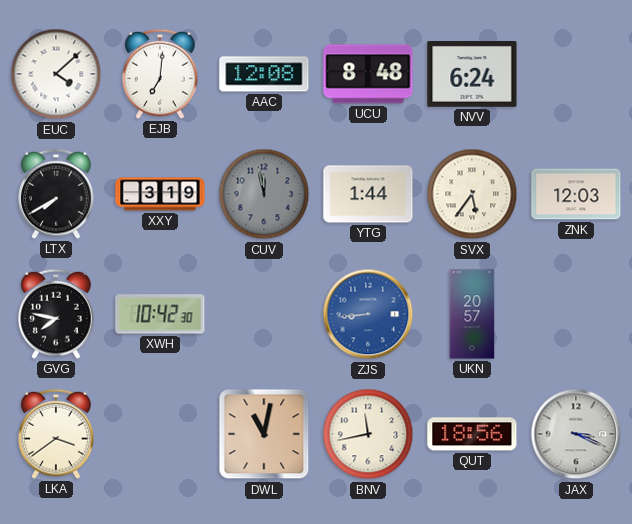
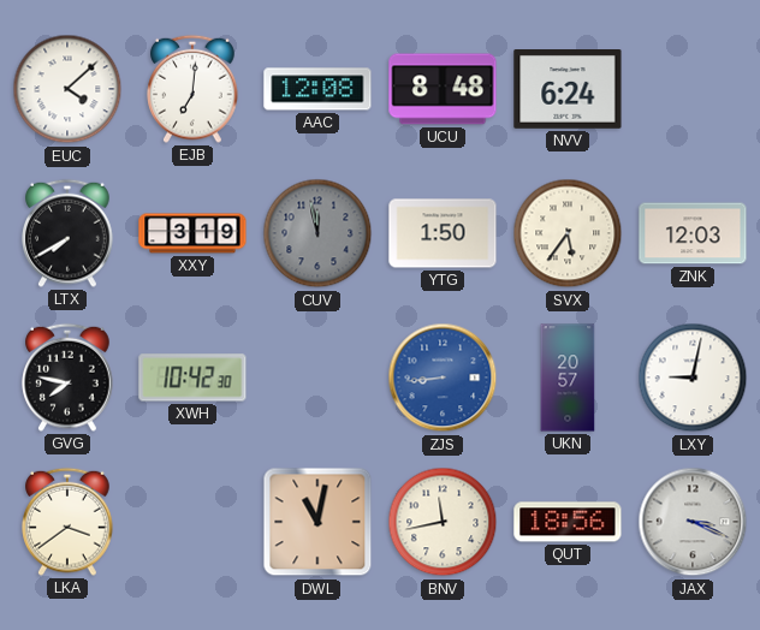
YTG: 1:44 -> 1:50 (443, 233)
LXY: none -> 9:02 (693, 378)
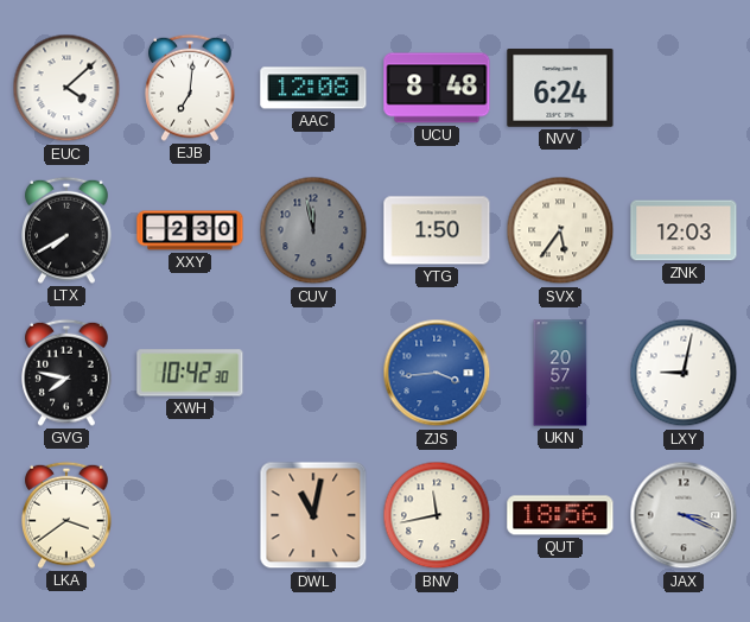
XXY: 3:19 -> 2:30 (190, 230)
ZJS: 8:44 -> 3:44 (437, 373)
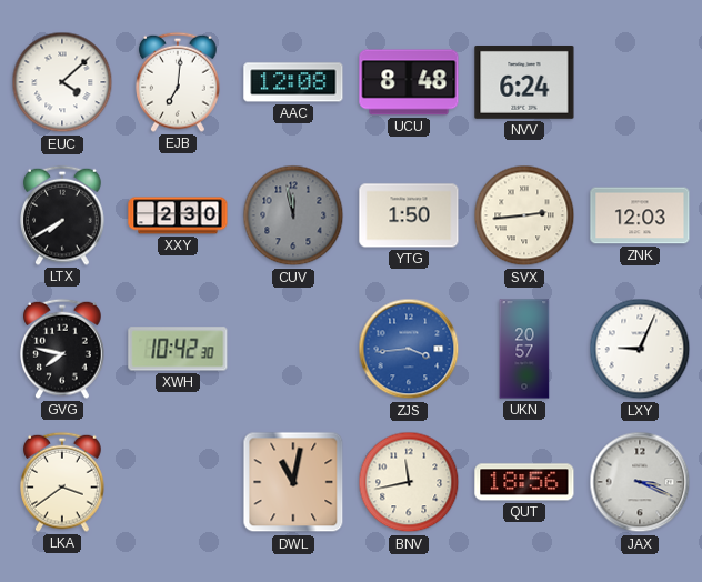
SVX: 5:36 -> 2:44 (524, 215)
LXY: 9:02 -> 9:04 (640, 349)
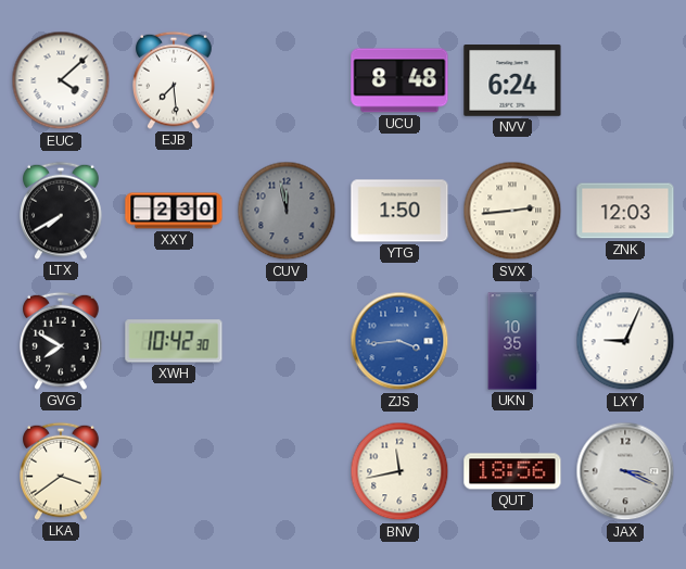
EJB: 7:01 -> 7:29 (174, 80)
AAC: 12:08 -> none (293, 82)
GVG: 7:47 -> 7:50 (61, 341)
UKN: 20:57 -> 10:35 (512, 341)
DWL: 11:02 -> none (293, 482)
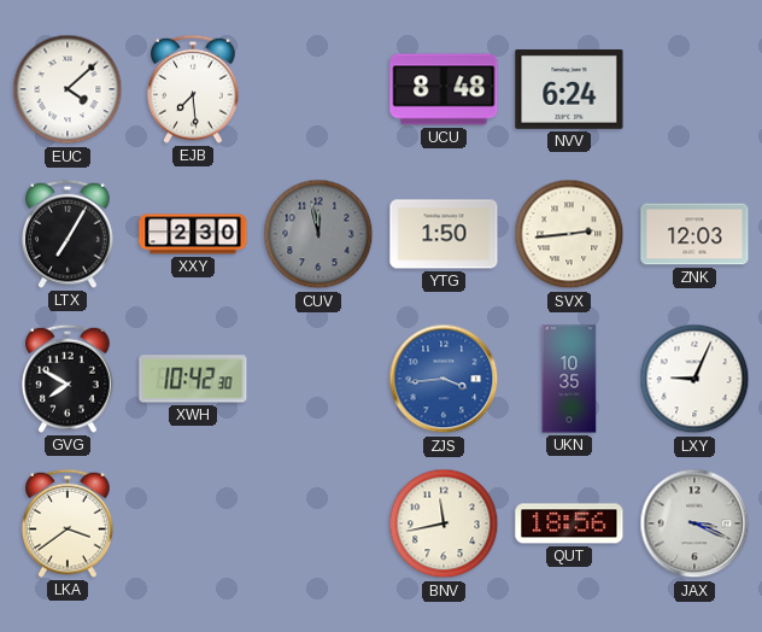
LTX: 7:40 -> 7:05 (68, 234)
